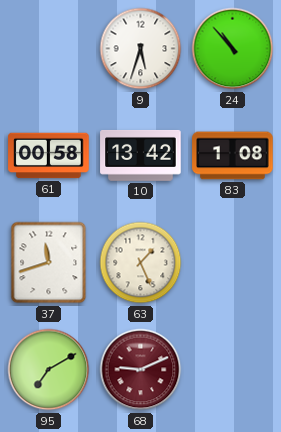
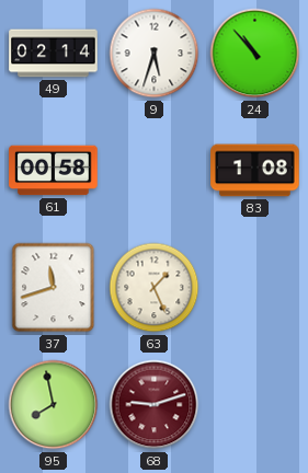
49: none -> 02:14 (54, 54)
10: 13:42 -> none (141, 156)
95: 7:10 -> 7:58 (54, 405)
68: 9:11 -> 9:12 (155, 405)
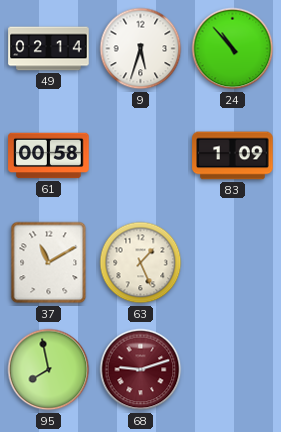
83: 1:08 -> 1:09 (233, 156)
37: 11:42 -> 11:10 (49, 263)
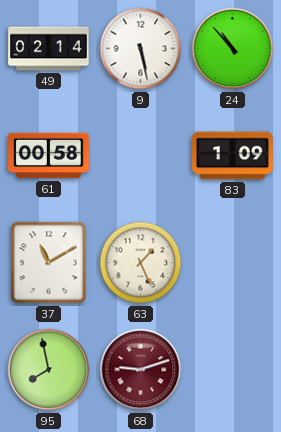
9: 5:33 -> 5:28 (141, 49)
